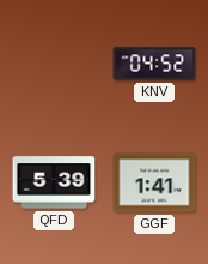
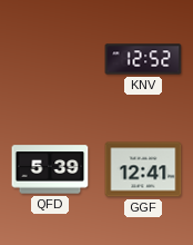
KNV: 04:52 -> 12:52 (143, 59)
GGF: 1:41 -> 12:41 (143, 169)
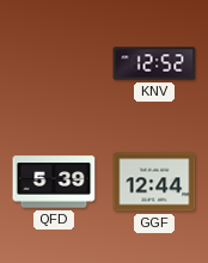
GGF: 12:41 -> 12:44 (154, 182)
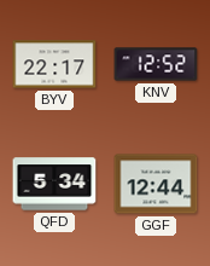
BYV: none -> 22:17 (54, 64)
QFD: 5:39 -> 5:34 (54, 184)
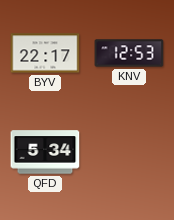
KNV: 12:52 -> 12:53 (129, 53)
GGF: 12:44 -> none (156, 184)
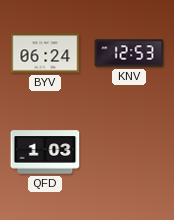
BYV: 22:17 -> 06:24 (45, 53)
QFD: 5:34 -> 1:03 (45, 152)
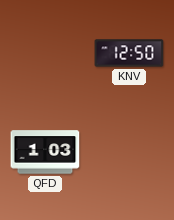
BYV: 06:24 -> none (45, 53)
KNV: 12:53 -> 12:50 (129, 53)
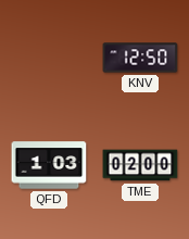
TME: none -> 02:00 (140, 165)
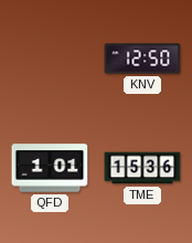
QFD: 1:03 -> 1:01 (50, 168)
TME: 02:00 -> 15:36 (142, 168)
